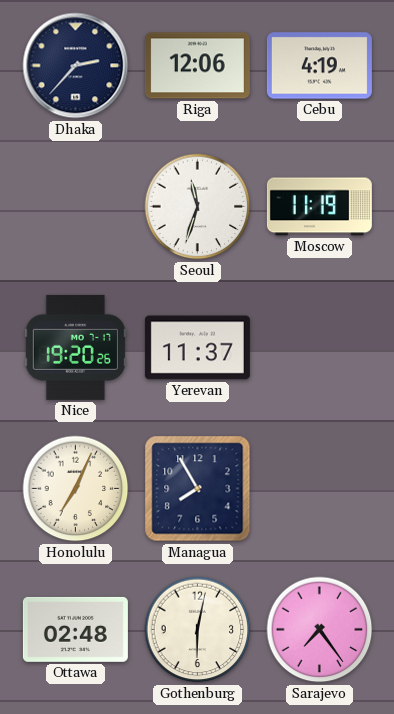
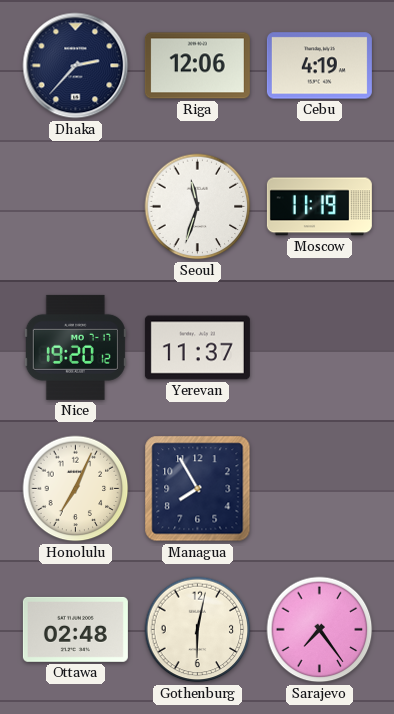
Nice: 19:20:26 -> 19:20:12 (75, 347)
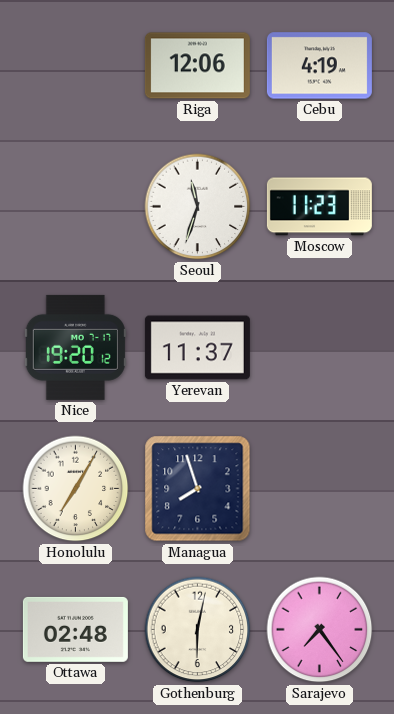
Dhaka: 2:37 -> none (76, 66)
Moscow: 11:19 -> 11:23 (319, 207)
Honolulu: 7:04 -> 7:05 (76, 489)
Managua: 7:55 -> 7:57 (198, 489)
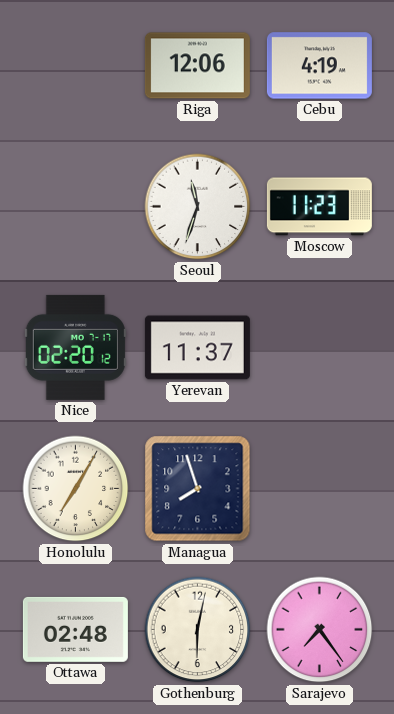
Nice: 19:20 -> 02:20 (75, 347)
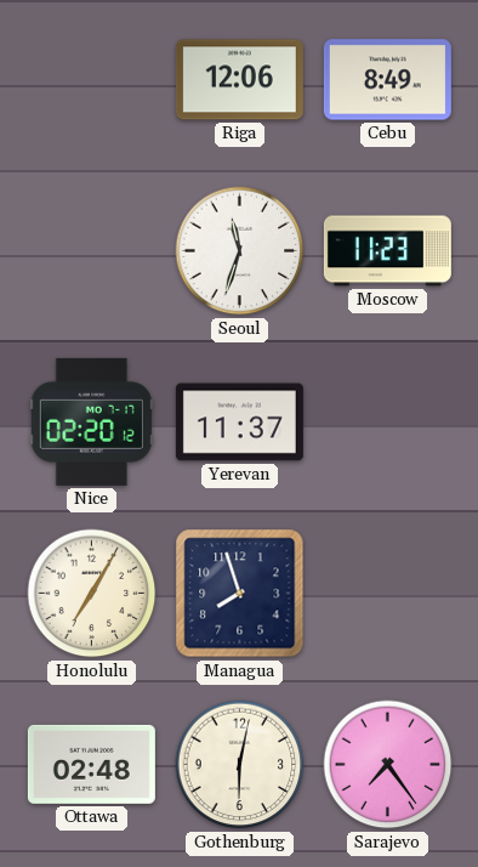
Cebu: 4:19 -> 8:49 (387, 80)
